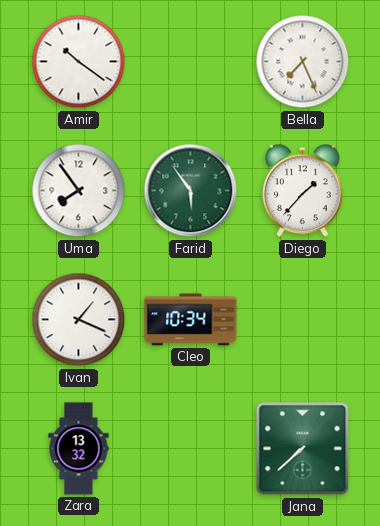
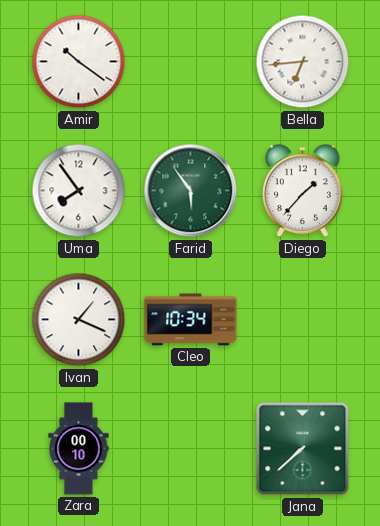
Bella: 7:26 -> 6:44 (303, 62)
Zara: 13:32 -> 00:10 (79, 449)
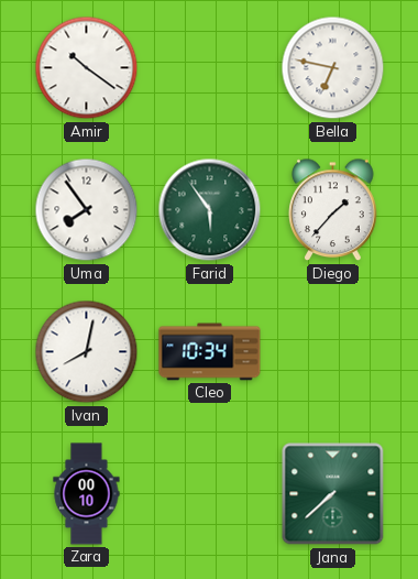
Bella: 6:44 -> 6:47 (333, 68)
Ivan: 1:19 -> 8:02 (87, 352)
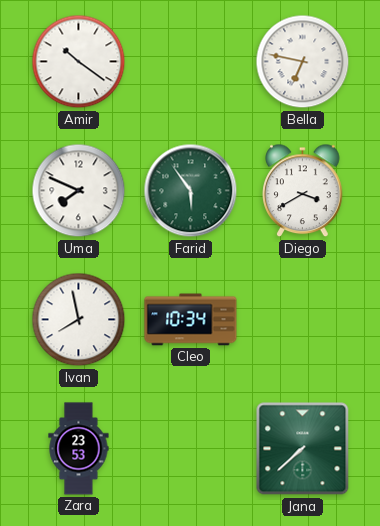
Uma: 7:54 -> 7:49 (79, 191)
Diego: 1:37 -> 3:40 (303, 191)
Ivan: 8:02 -> 7:58 (79, 320)
Zara: 00:10 -> 23:53 (79, 449)
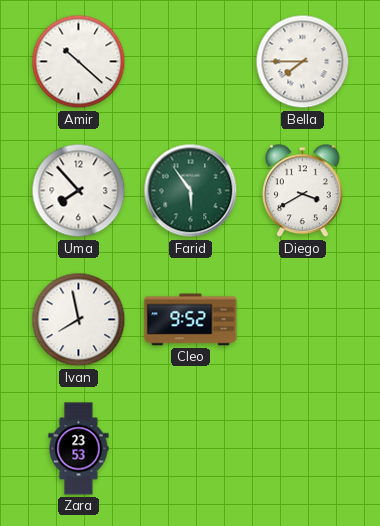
Amir: 10:21 -> 10:22 (79, 62)
Bella: 6:47 -> 7:45 (303, 62)
Uma: 7:49 -> 7:53 (79, 191)
Cleo: 10:34 -> 9:52 (191, 320)
Jana: 7:38 -> none (303, 449)
